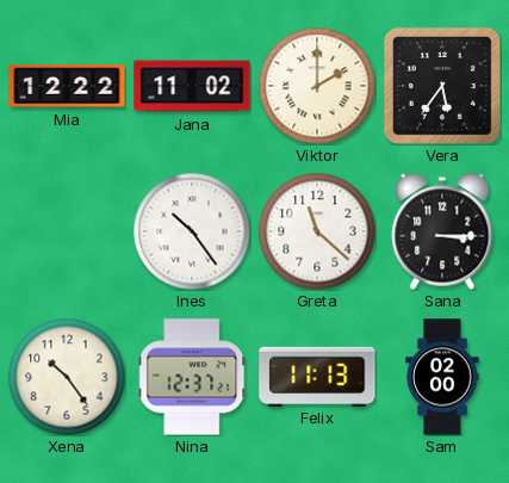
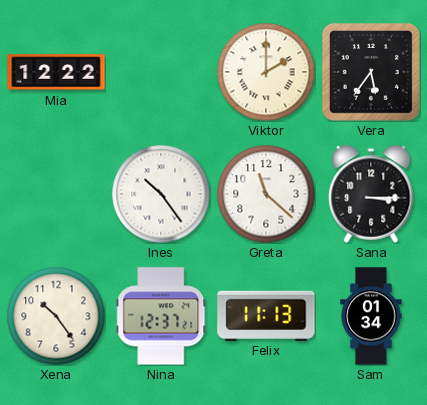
Jana: 11:02 -> none (192, 86)
Sam: 02:00 -> 01:34 (371, 316)
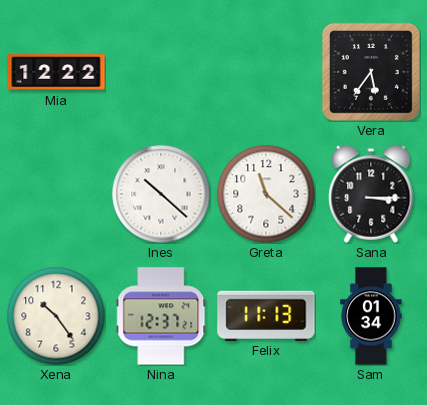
Viktor: 2:00 -> none (266, 72)
Ines: 10:24 -> 10:22 (161, 194)
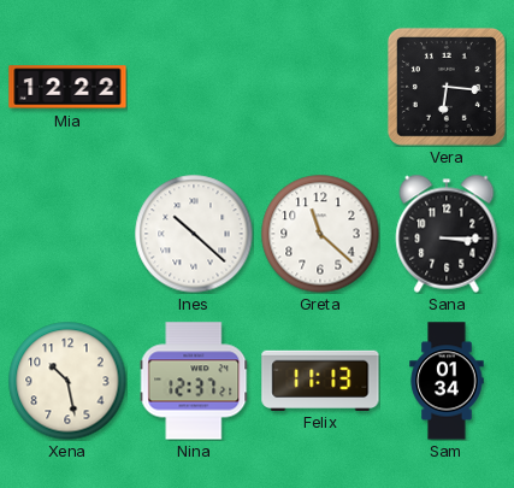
Vera: 5:36 -> 6:16 (447, 87)
Xena: 10:24 -> 10:28 (67, 381)
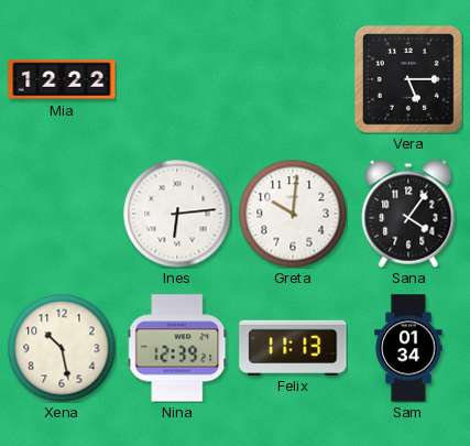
Vera: 6:16 -> 5:15 (408, 79)
Ines: 10:22 -> 6:14 (177, 214)
Greta: 11:22 -> 10:01 (293, 214)
Sana: 3:15 -> 4:06 (408, 214)
Nina: 12:37 -> 12:39 (177, 348)
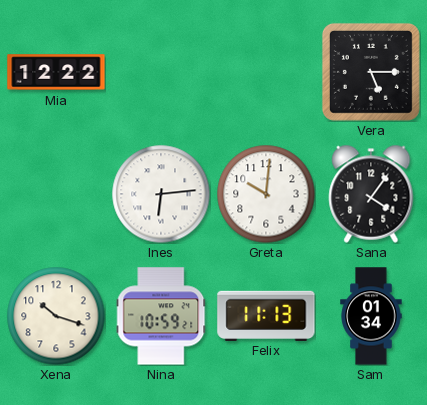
Xena: 10:28 -> 10:18 (56, 316)
Nina: 12:39 -> 10:59 (161, 316)
